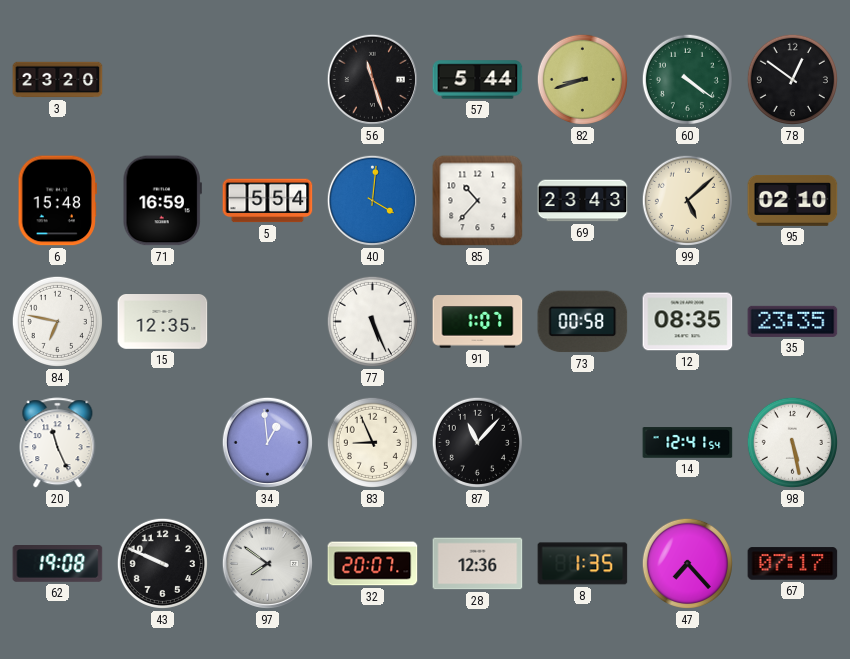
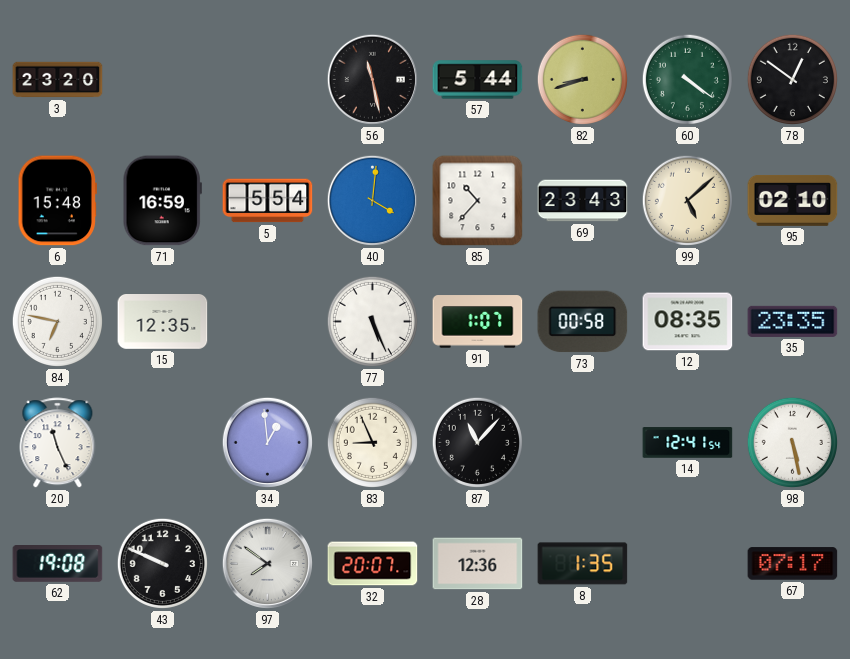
56: 11:27 -> 11:28 (372, 79)
47: 7:23 -> none (687, 563)
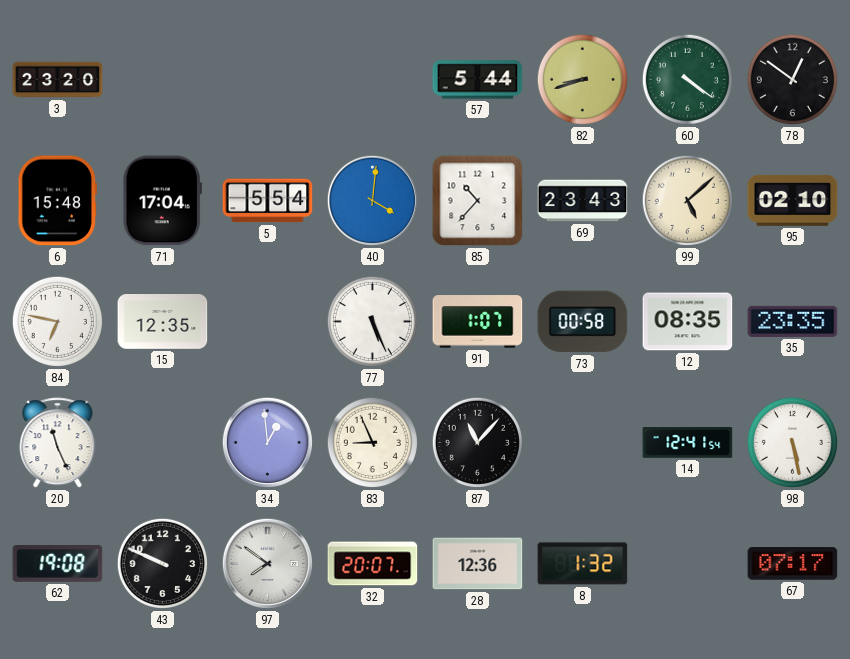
56: 11:28 -> none (372, 79)
71: 16:59 -> 17:04 (162, 201)
8: 1:35 -> 1:32 (583, 564)
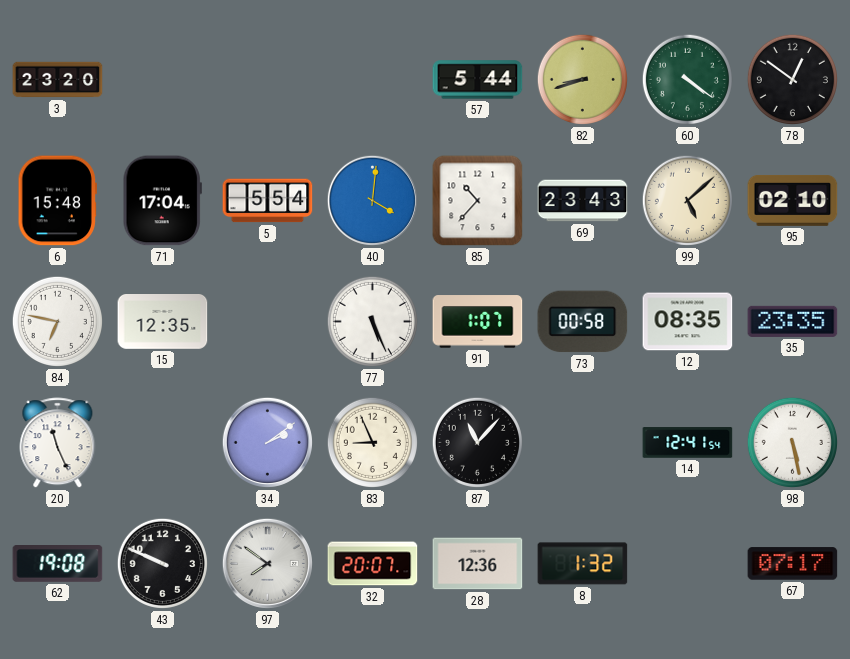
34: 12:59 -> 2:09 (267, 442)
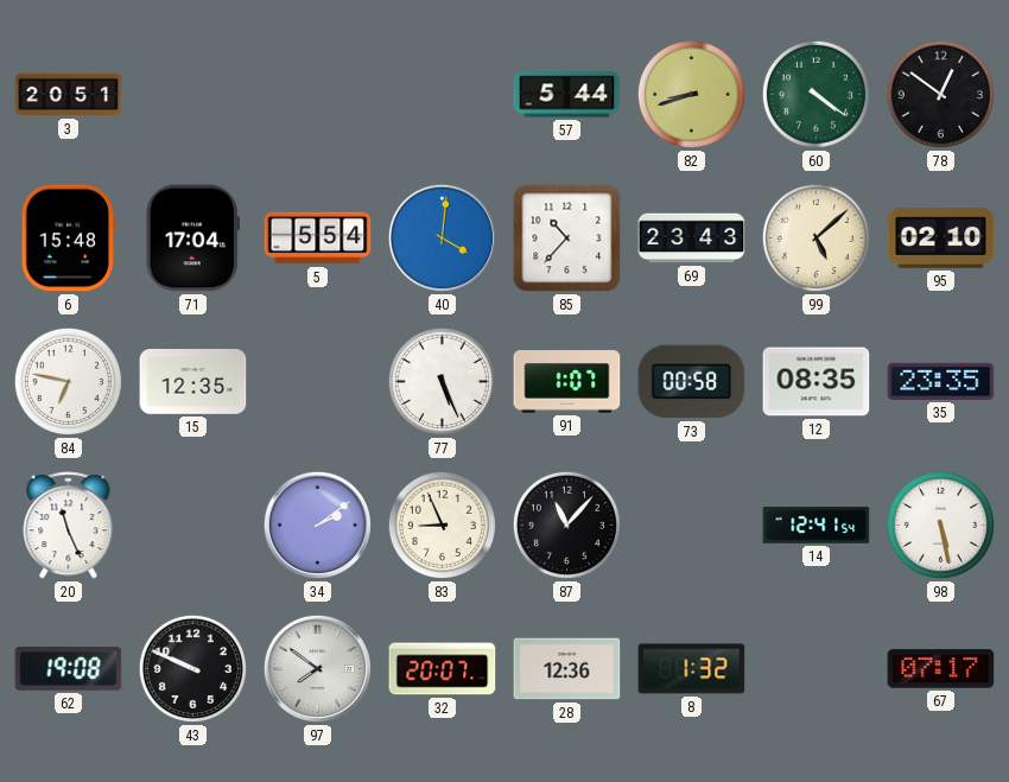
3: 23:20 -> 20:51 (69, 95)
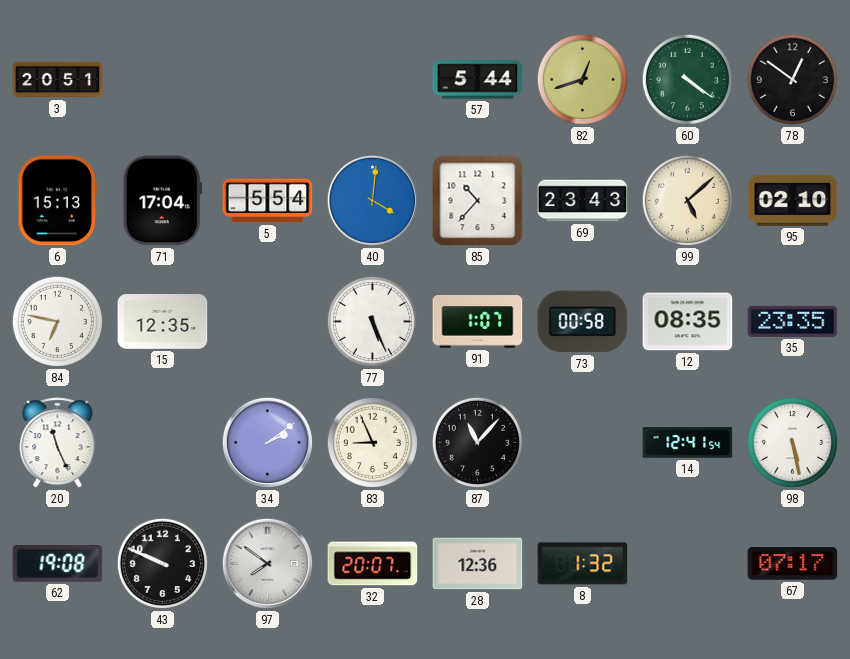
82: 8:42 -> 12:42 (582, 79)
6: 15:48 -> 15:13 (57, 201)
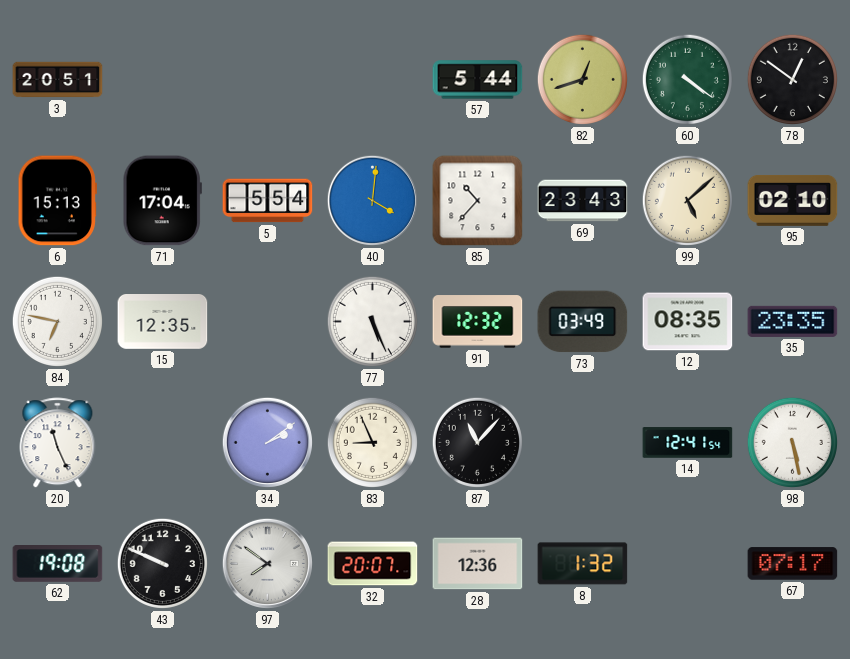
91: 1:07 -> 12:32 (478, 322)
73: 00:58 -> 03:49 (583, 322)
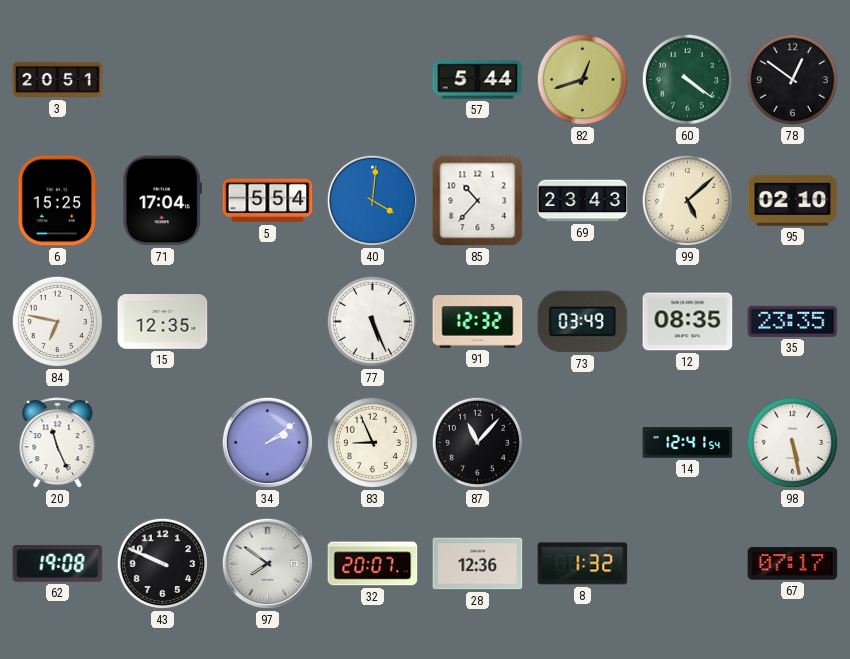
6: 15:13 -> 15:25 (57, 201)
